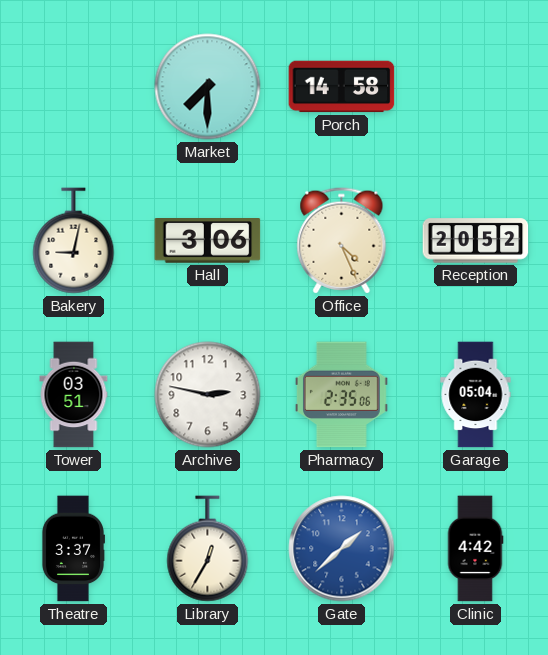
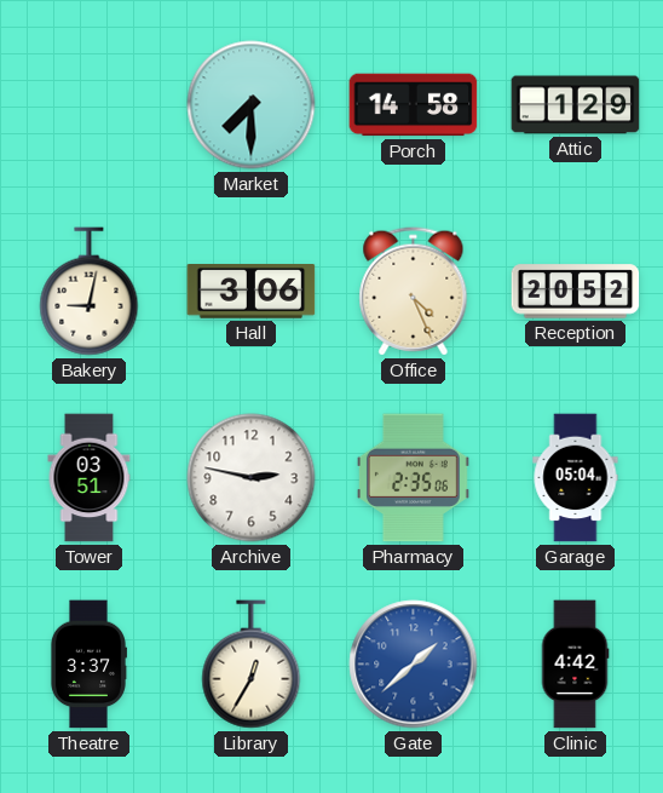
Attic: none -> 1:29 (576, 105)
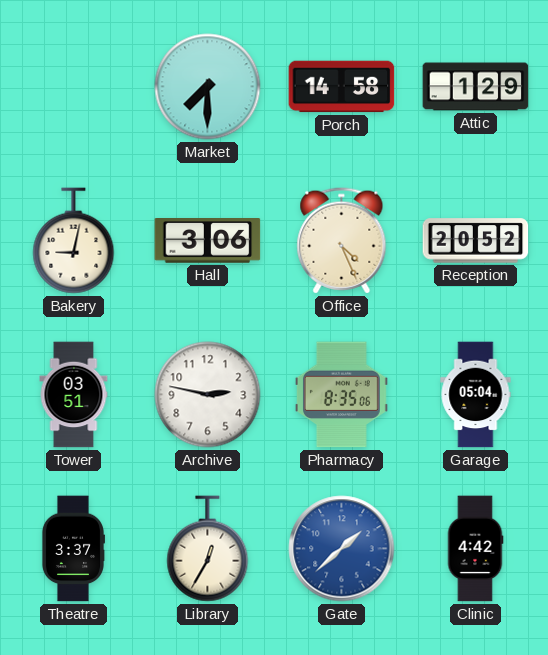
Pharmacy: 2:35 -> 8:35 (341, 395)
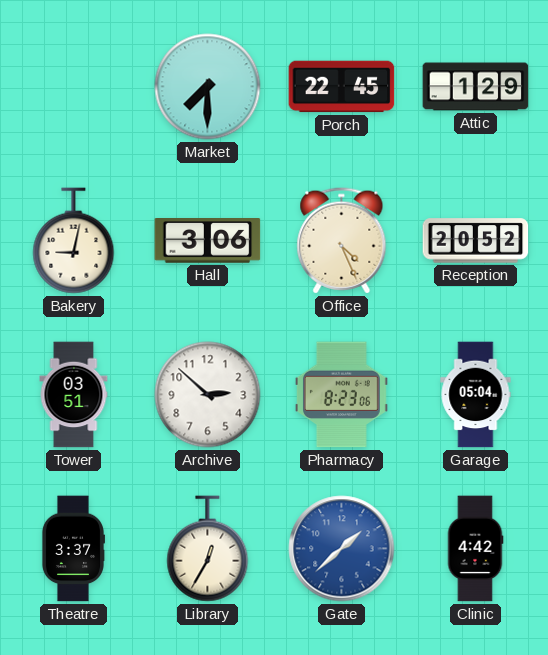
Porch: 14:58 -> 22:45 (342, 87)
Archive: 2:47 -> 2:52 (208, 395)
Pharmacy: 8:35 -> 8:23 (341, 395)
